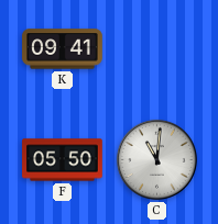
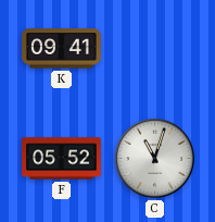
F: 05:50 -> 05:52 (62, 159)
C: 11:01 -> 11:03 (154, 158)
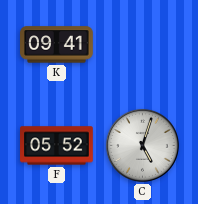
C: 11:03 -> 5:03 (142, 145)
